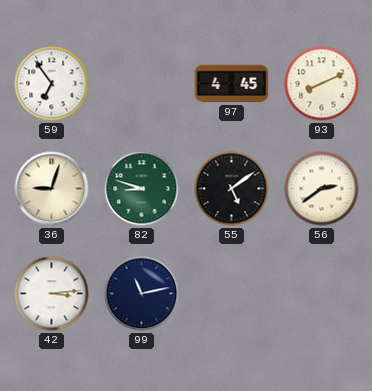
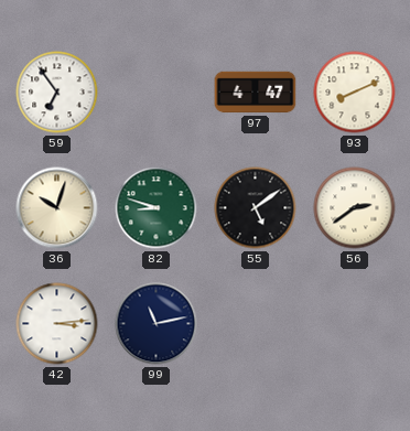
97: 4:45 -> 4:47 (256, 93)
36: 9:03 -> 10:03 (57, 208)
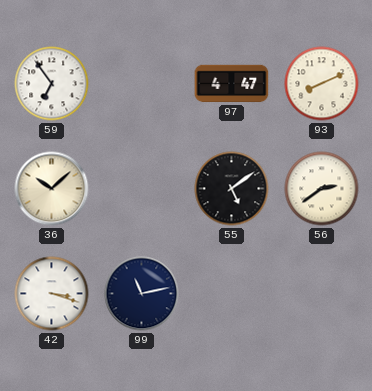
36: 10:03 -> 10:08 (52, 189)
82: 8:48 -> none (157, 208)
42: 3:14 -> 3:18 (52, 294)
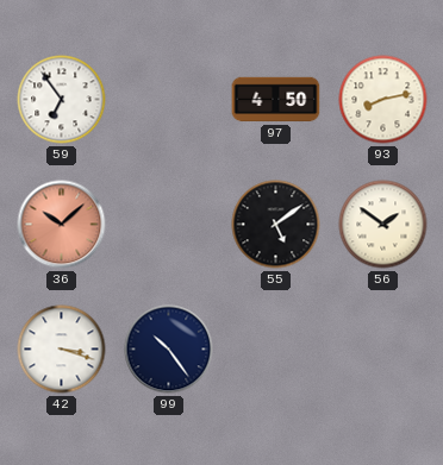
97: 4:47 -> 4:50 (276, 100)
93: 8:11 -> 8:13 (383, 100)
36 dial: cream -> salmon (62, 225)
56: 2:39 -> 1:51 (383, 225)
99: 11:13 -> 10:24 (169, 350)
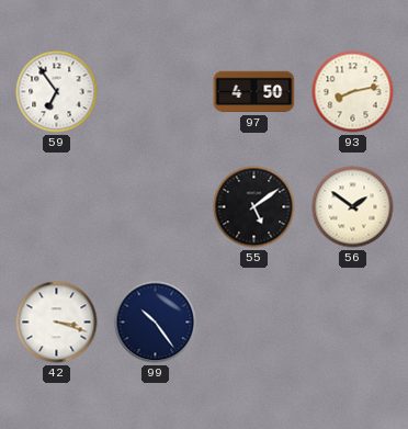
36: 10:08 -> none (62, 225)
